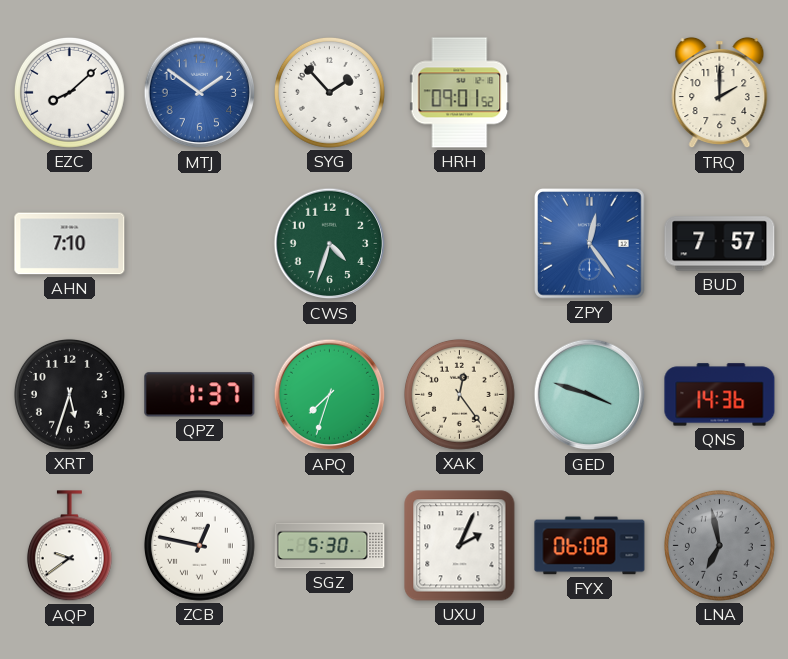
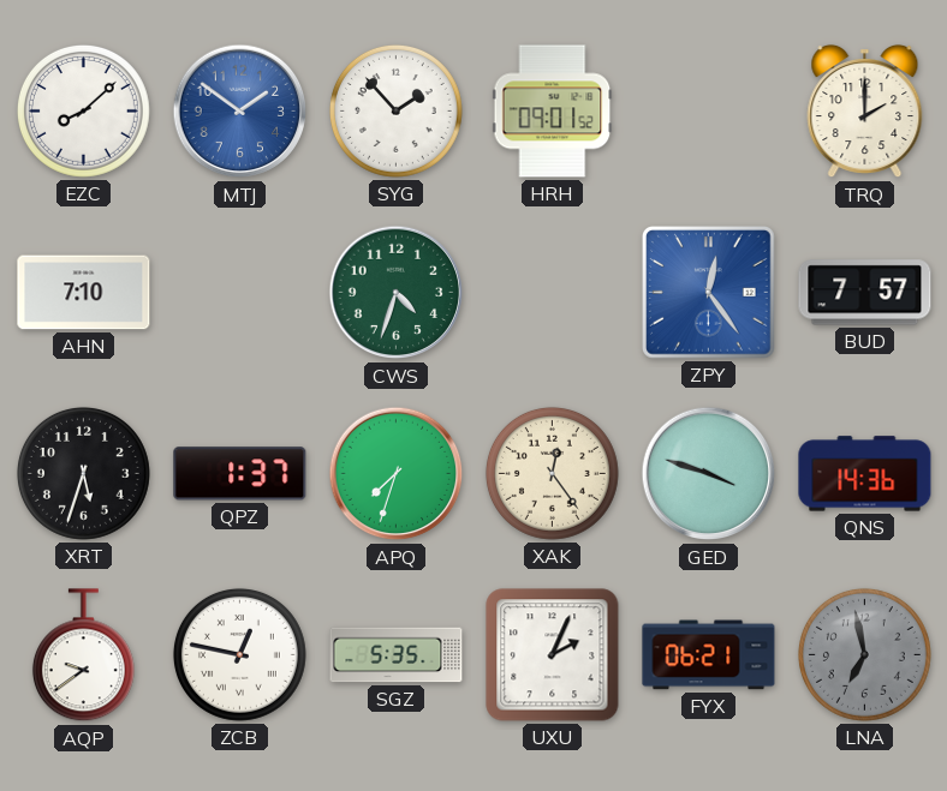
SGZ: 5:30 -> 5:35 (397, 655)
FYX: 06:08 -> 06:21 (709, 655)
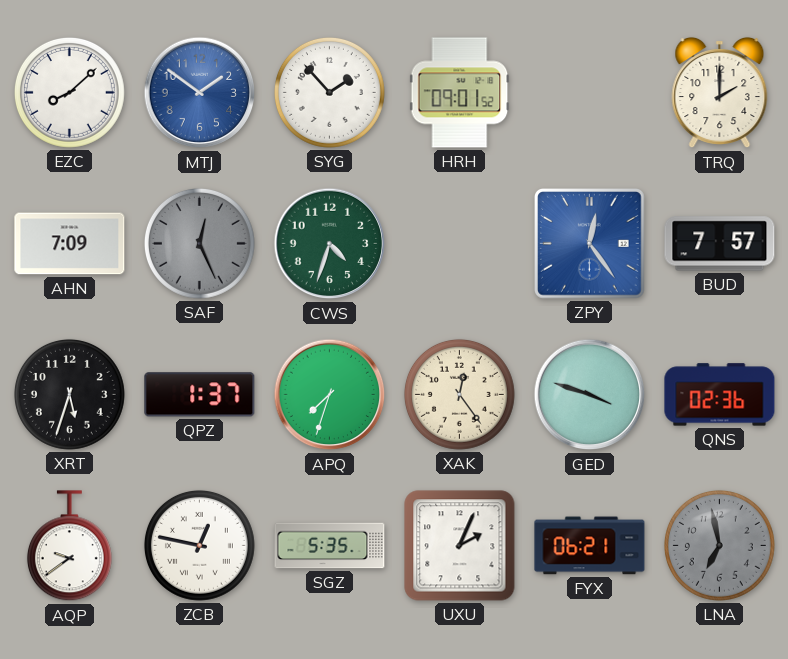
AHN: 7:10 -> 7:09 (70, 244)
SAF: none -> 12:26 (199, 243)
QNS: 14:36 -> 02:36 (720, 395)
